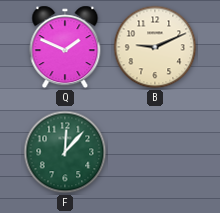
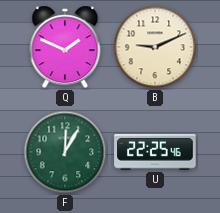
F: 12:07 -> 12:05 (65, 152)
U: none -> 22:25 (155, 152)
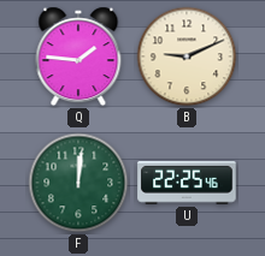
Q: 1:49 -> 1:46 (78, 56)
F: 12:05 -> 12:01 (78, 183)
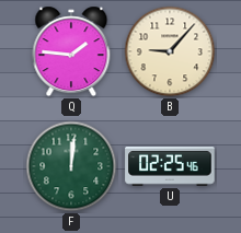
B: 9:11 -> 9:07 (170, 51)
U: 22:25 -> 02:25 (170, 166)
